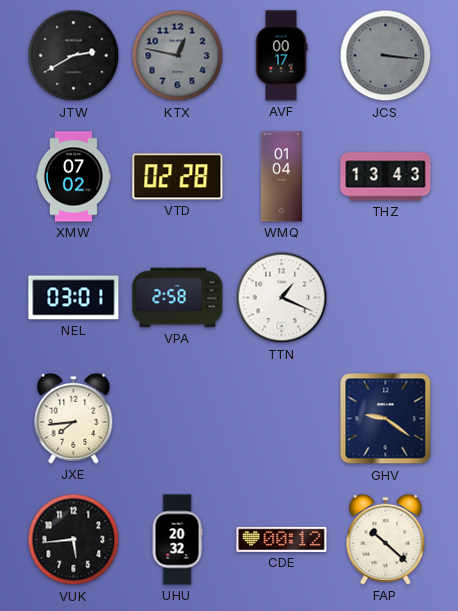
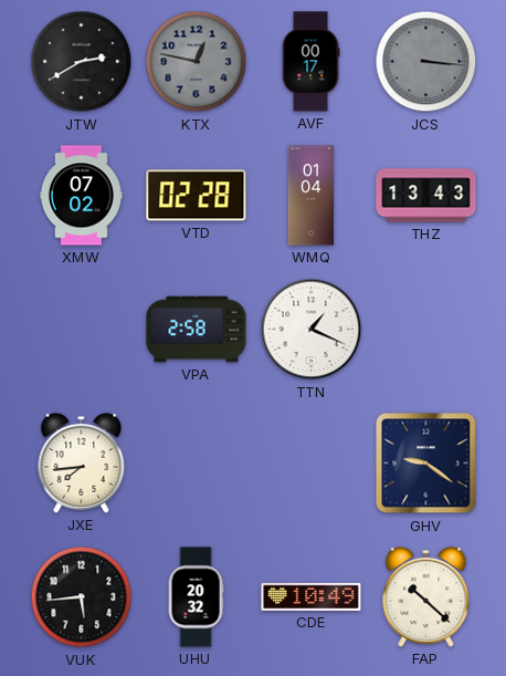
NEL: 03:01 -> none (74, 298)
CDE: 00:12 -> 10:49 (312, 596)
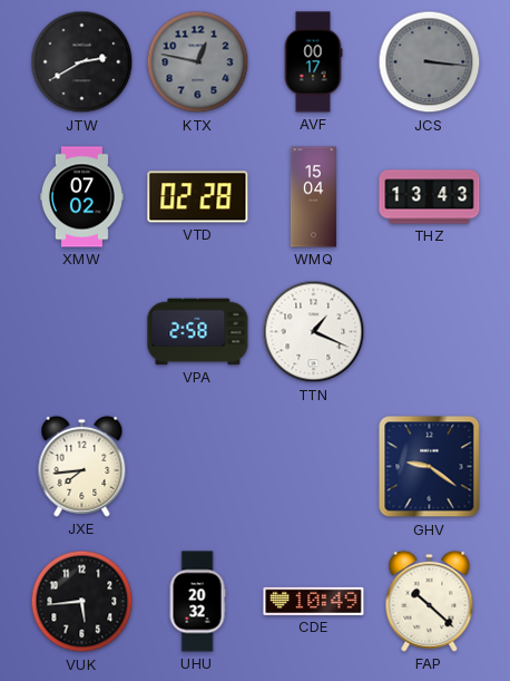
WMQ: 01:04 -> 15:04 (313, 197)
